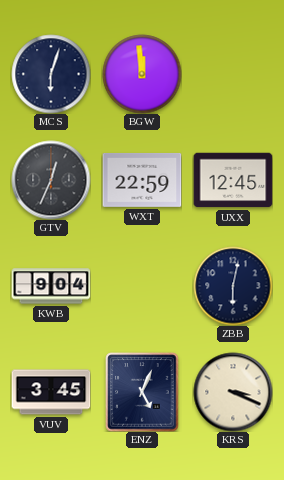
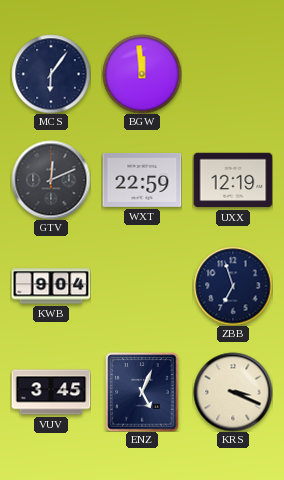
MCS: 6:03 -> 6:06 (51, 74)
GTV: 12:34 -> 12:11 (51, 180)
UXX: 12:45 -> 12:19 (233, 180)
ZBB: 6:02 -> 6:57 (233, 286)
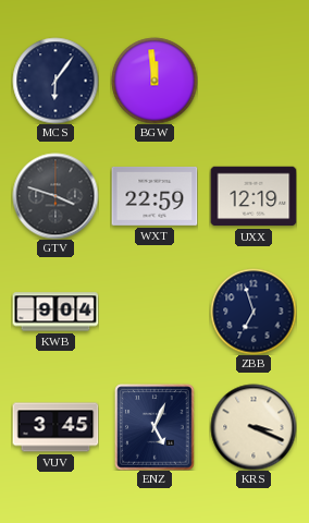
GTV: 12:11 -> 3:48 (55, 196)
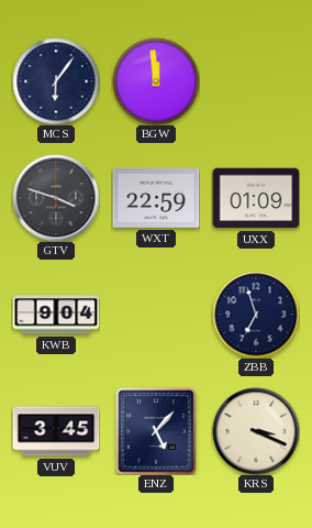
UXX: 12:19 -> 01:09 (256, 198)
ENZ: 5:04 -> 5:07 (156, 431)
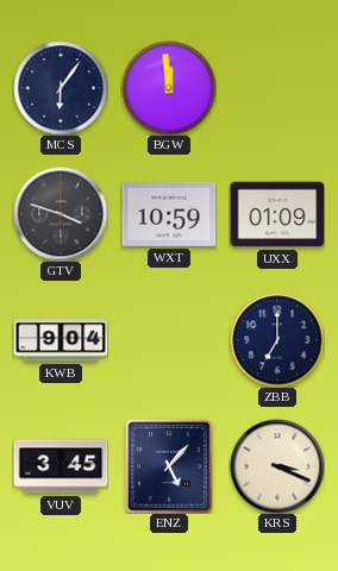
WXT: 22:59 -> 10:59 (169, 214)
ZBB: 6:57 -> 7:00 (277, 340)
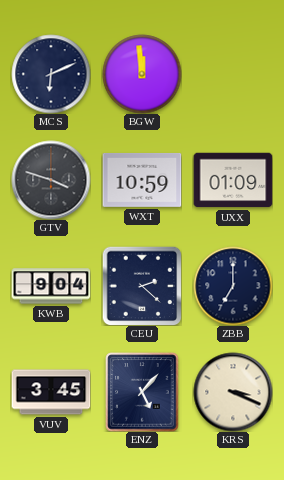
MCS: 6:06 -> 6:11 (51, 74)
CEU: none -> 2:22 (142, 286)
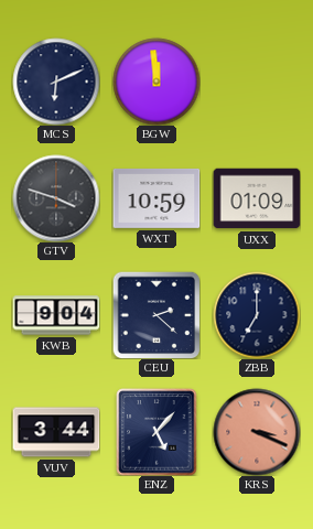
VUV: 3:45 -> 3:44 (56, 432)
KRS dial: cream -> salmon (257, 432)
